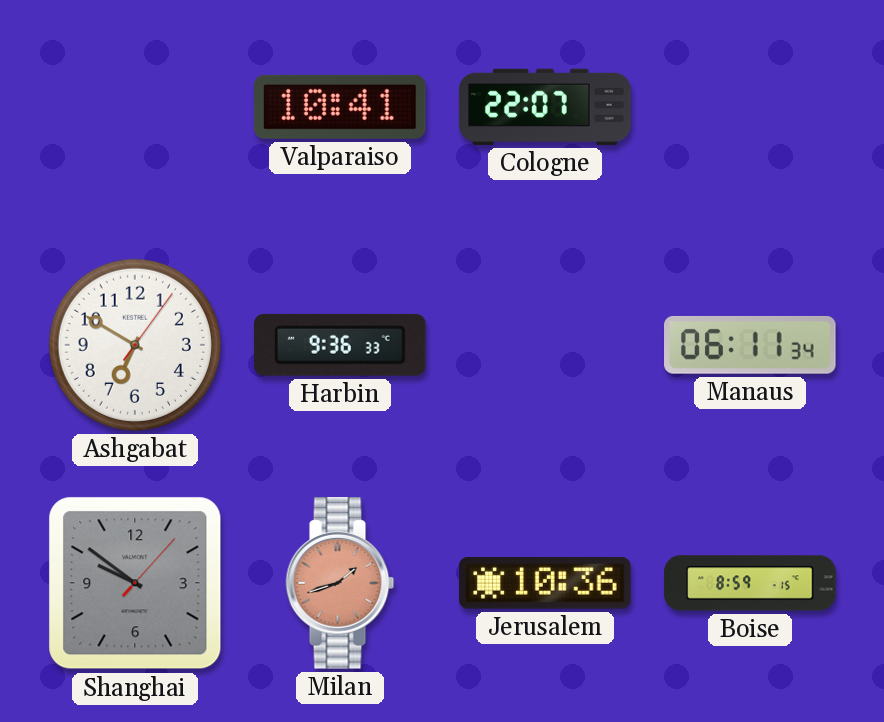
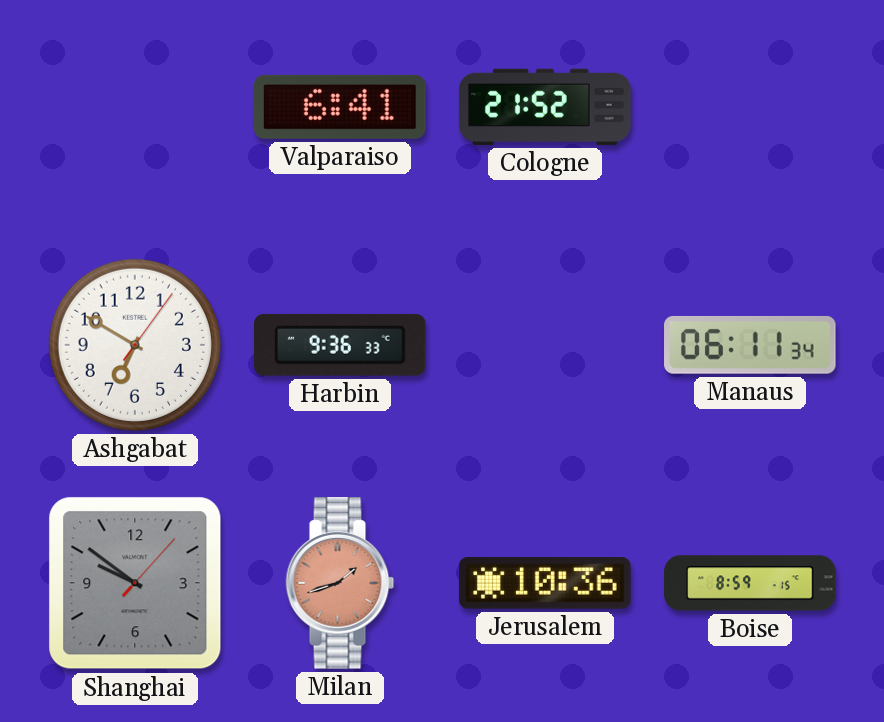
Valparaiso: 10:41 -> 6:41 (340, 107)
Cologne: 22:07 -> 21:52 (545, 107)
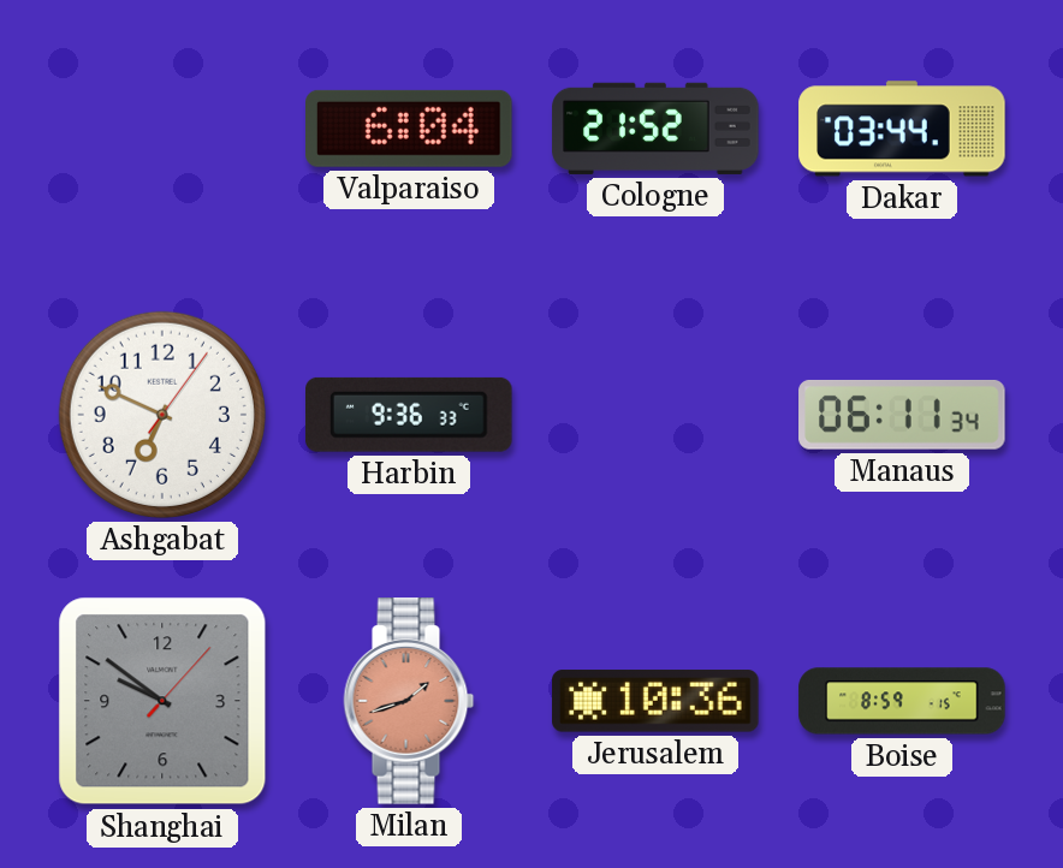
Valparaiso: 6:41 -> 6:04 (409, 129)
Dakar: none -> 03:44 (902, 129)
Ashgabat: 6:50 -> 6:49 (162, 415)
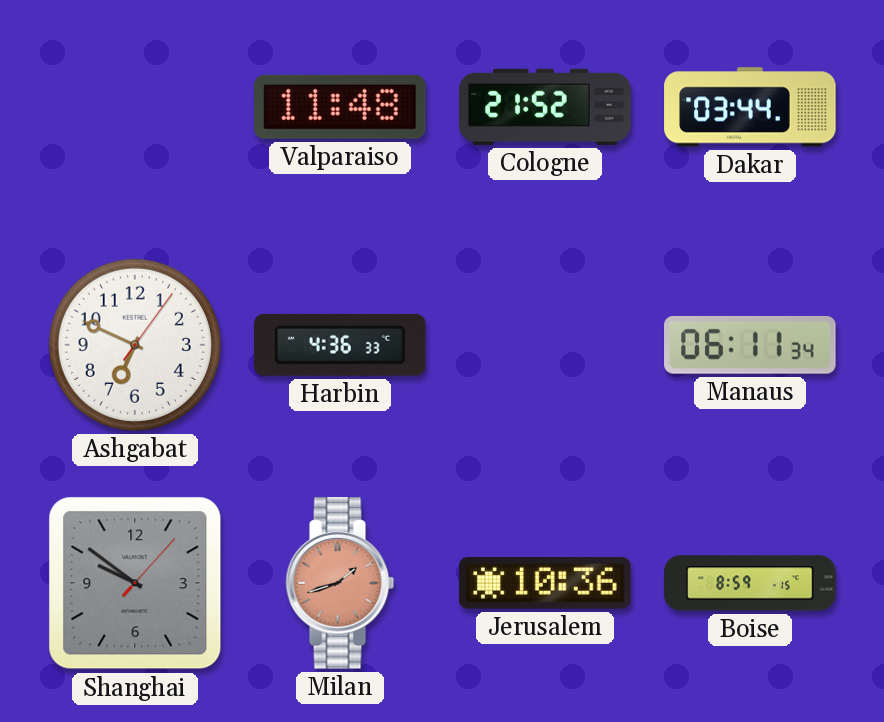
Valparaiso: 6:04 -> 11:48 (340, 107)
Harbin: 9:36 -> 4:36 (341, 345)
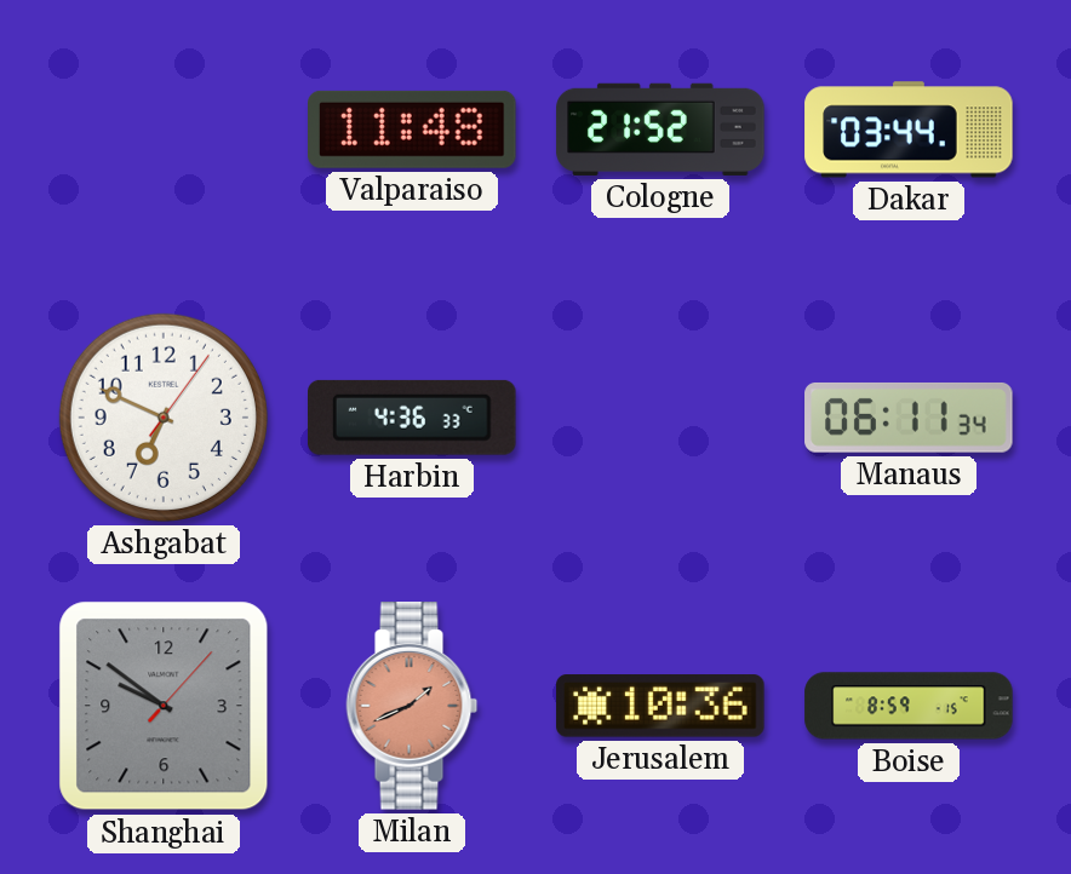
Milan: 1:42 -> 1:41 (412, 706)
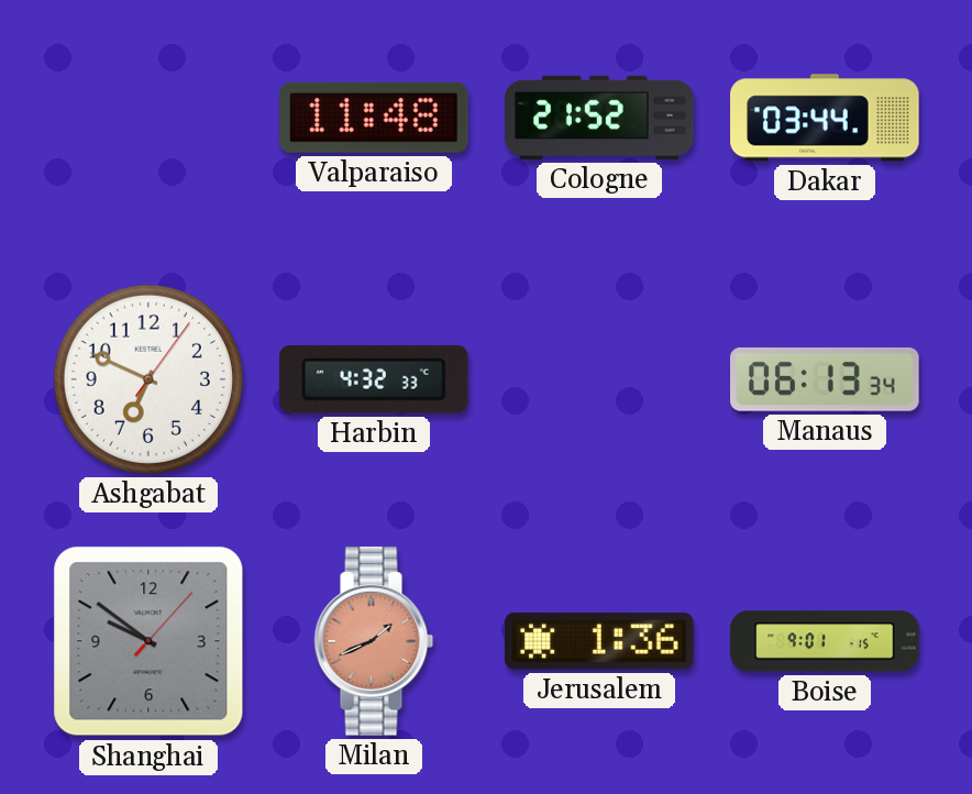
Harbin: 4:36 -> 4:32 (375, 379)
Manaus: 06:11 -> 06:13 (825, 379)
Jerusalem: 10:36 -> 1:36 (599, 641)
Boise: 8:59 -> 9:01 (825, 641)
